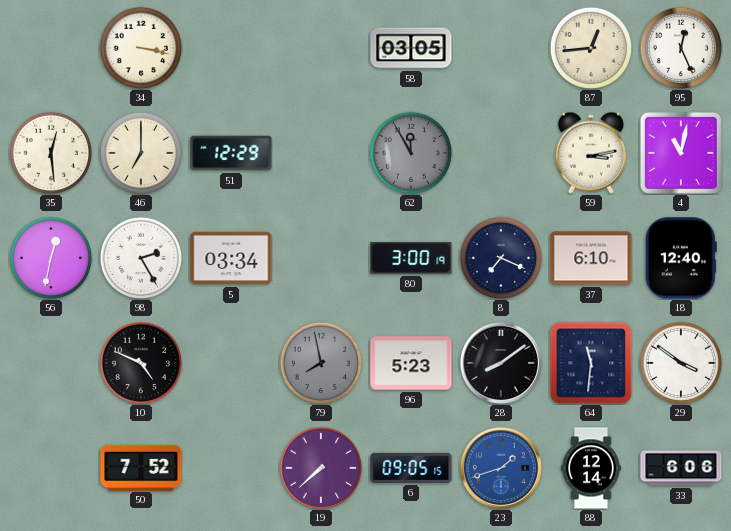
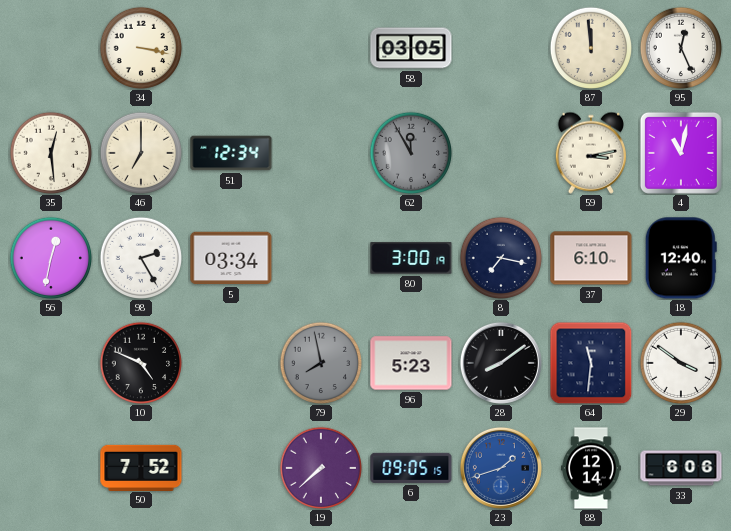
87: 12:44 -> 11:59 (591, 48)
51: 12:29 -> 12:34 (231, 153)
8: 7:19 -> 7:17 (501, 258)
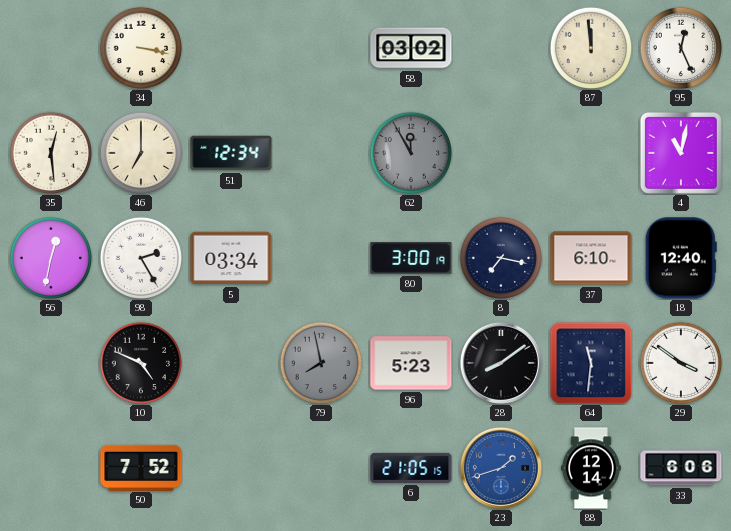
58: 03:05 -> 03:02 (411, 48)
59: 3:13 -> none (590, 153)
19: 7:38 -> none (321, 468)
6: 09:05 -> 21:05 (411, 468)
